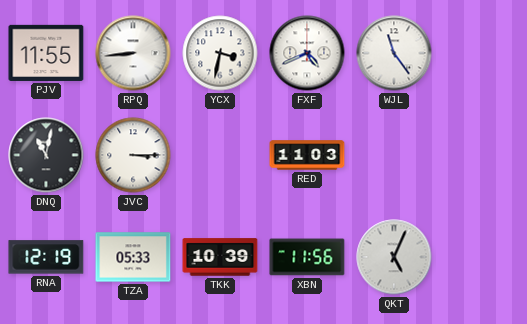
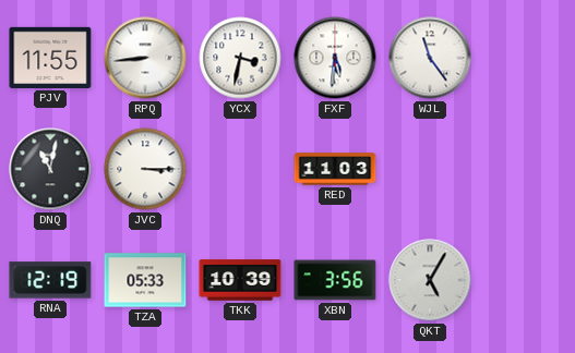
FXF: 4:41 -> 5:31 (335, 58)
XBN: 11:56 -> 3:56 (335, 280)
QKT: 5:04 -> 5:05 (430, 280)
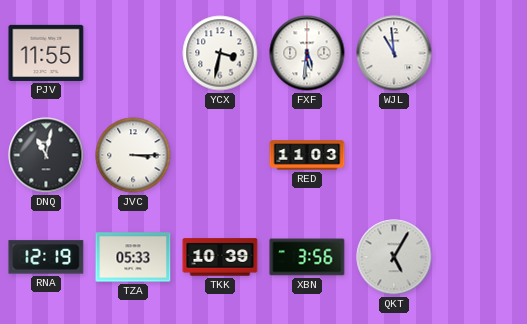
RPQ: 8:44 -> none (145, 58)
WJL: 11:24 -> 10:59 (394, 53)
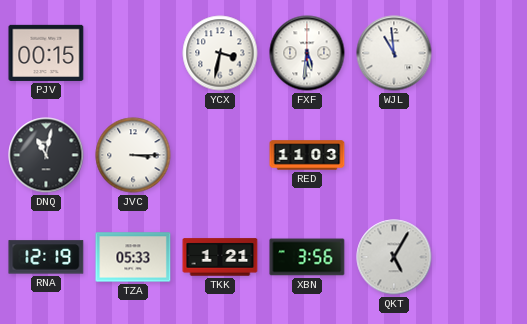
PJV: 11:55 -> 00:15 (46, 53)
TKK: 10:39 -> 1:21 (220, 257)
